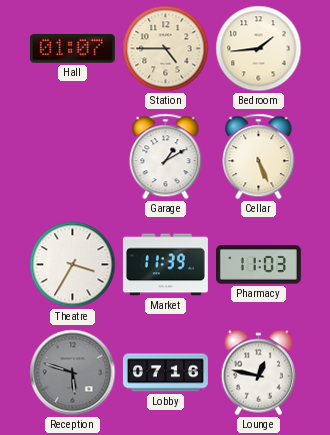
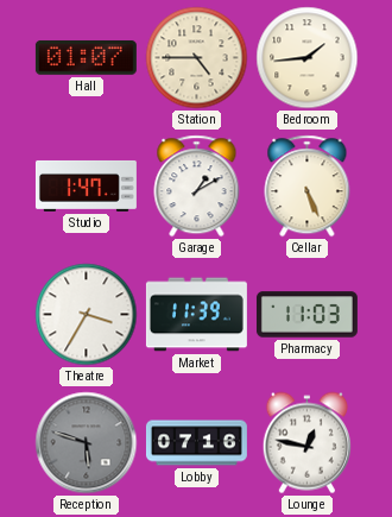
Studio: none -> 1:47 (86, 185)
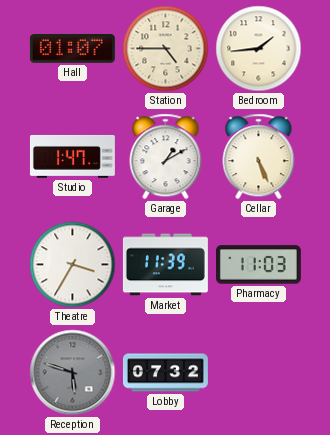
Lobby: 07:16 -> 07:32 (165, 373)
Lounge: 12:47 -> none (306, 443)
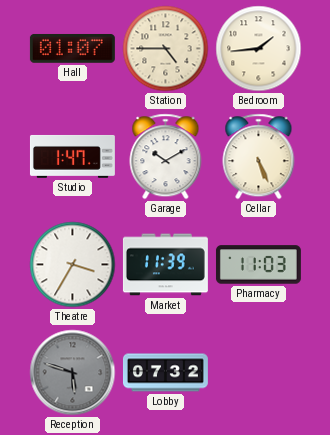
Garage: 1:10 -> 10:10 (166, 157)
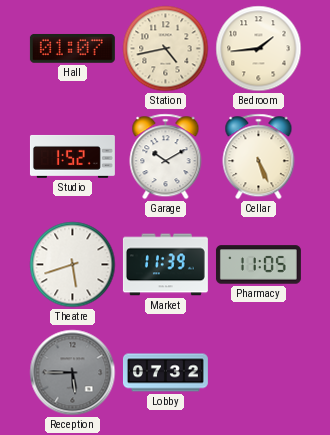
Station: 4:45 -> 4:43 (166, 49)
Studio: 1:47 -> 1:52 (72, 156)
Theatre: 3:35 -> 5:42 (73, 265)
Pharmacy: 11:03 -> 11:05 (258, 265)
Reception: 5:48 -> 5:45 (73, 373)
